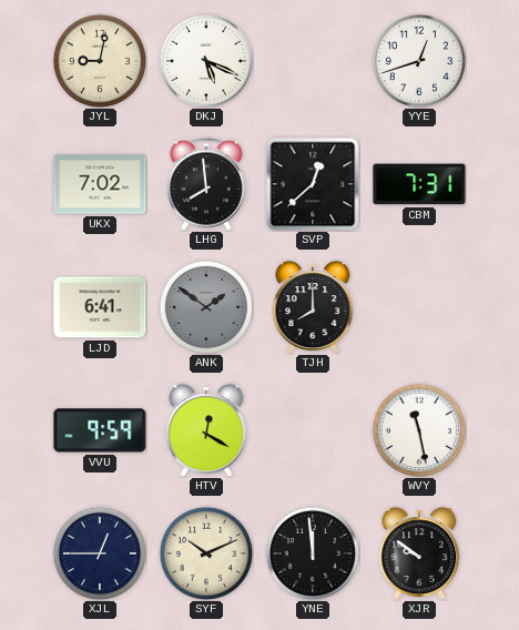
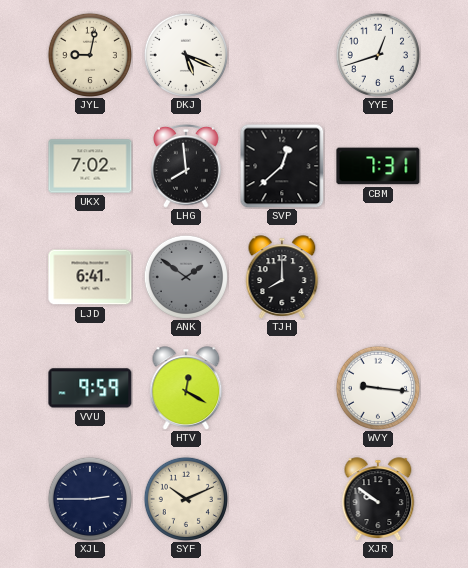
WVY: 11:28 -> 9:16 (378, 388)
XJL: 12:45 -> 2:45 (90, 499)
YNE: 11:59 -> none (313, 553)
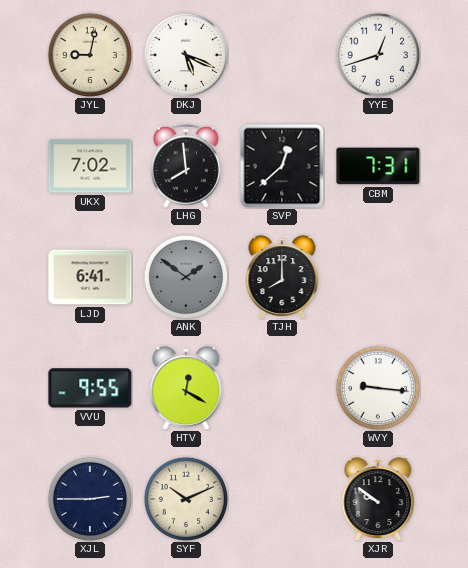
VVU: 9:59 -> 9:55 (90, 388)
